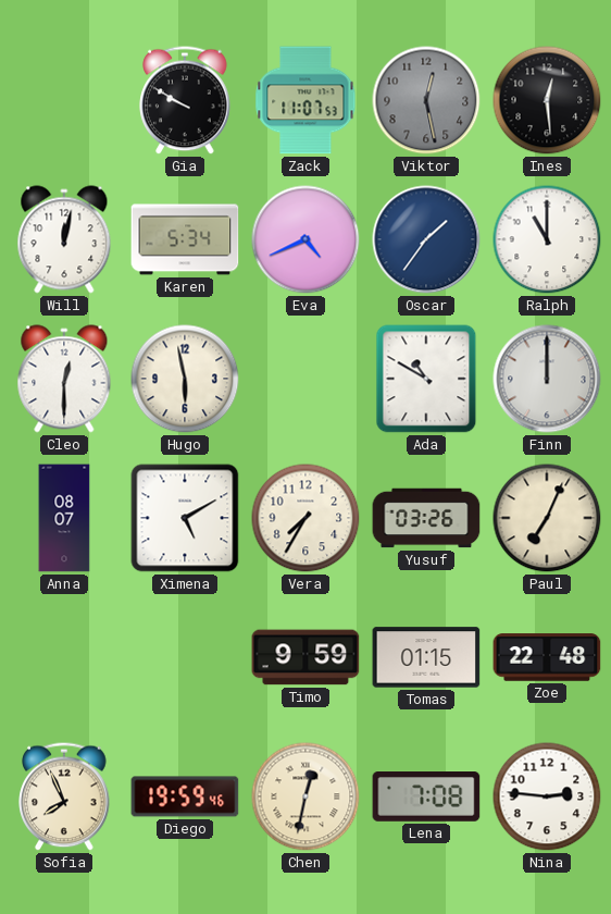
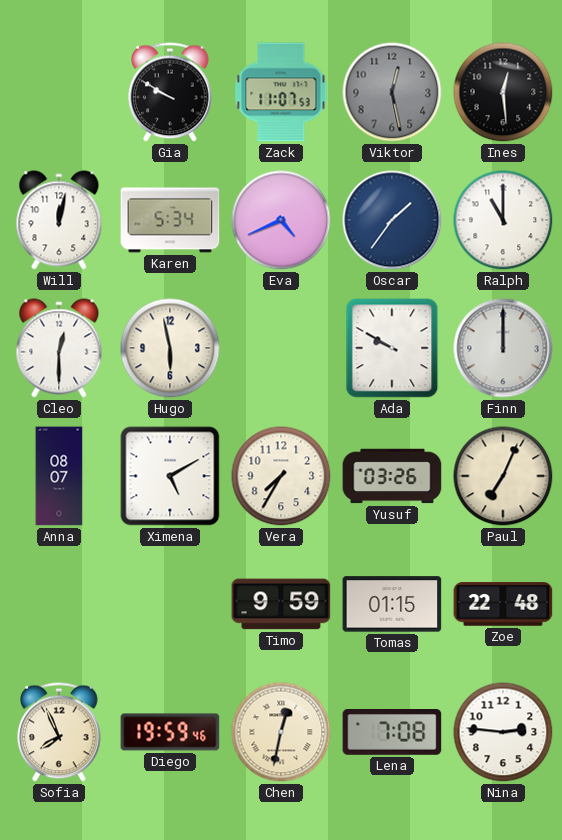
Ada: 10:50 -> 9:50 (392, 348)
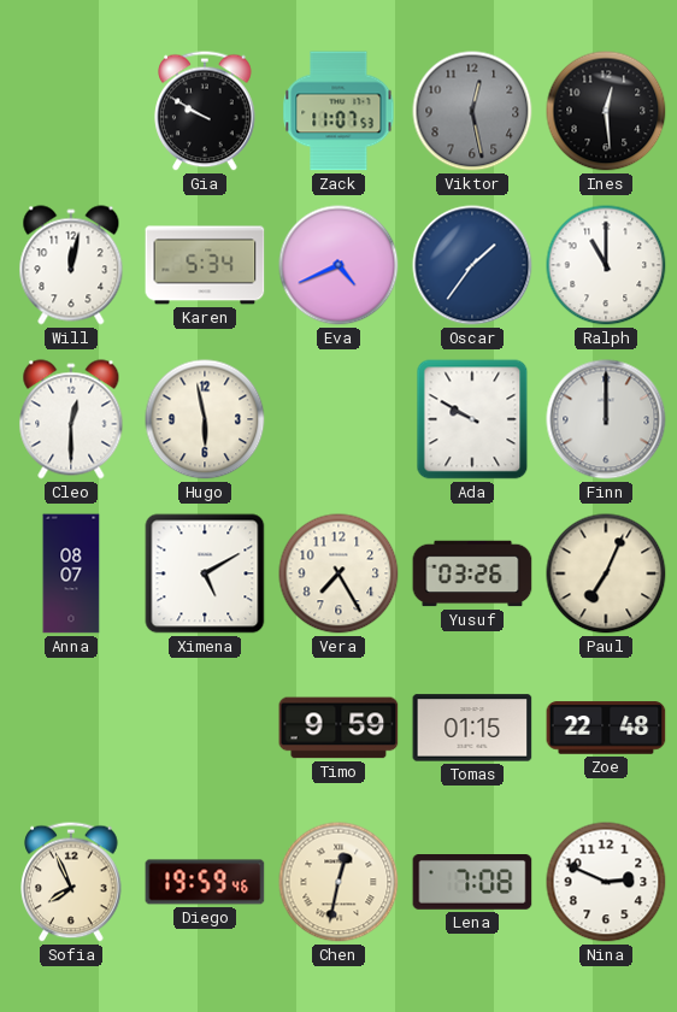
Vera: 7:35 -> 7:25 (338, 573)
Nina: 2:46 -> 2:49 (606, 882)
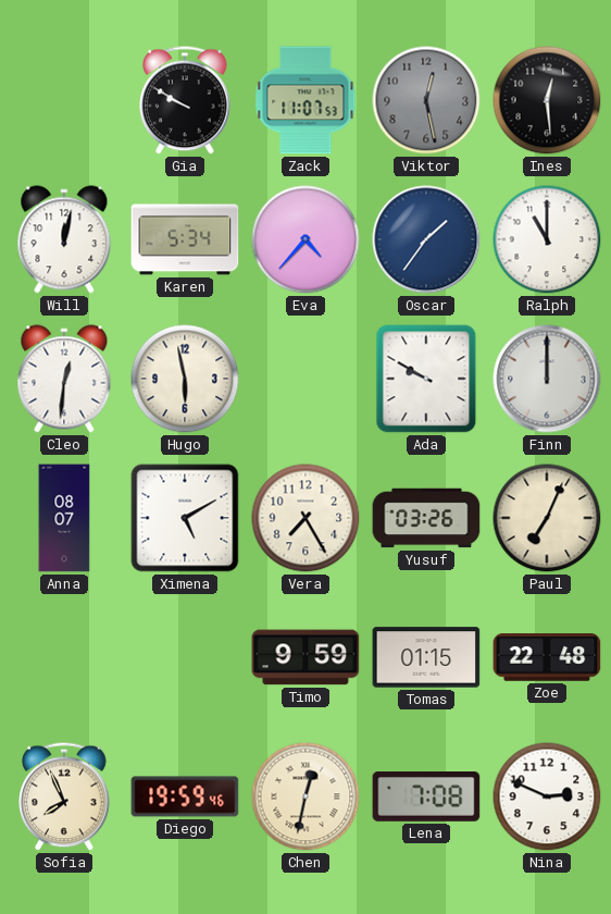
Eva: 4:41 -> 4:37 (305, 239)
Cleo: 12:30 -> 12:31 (64, 379)
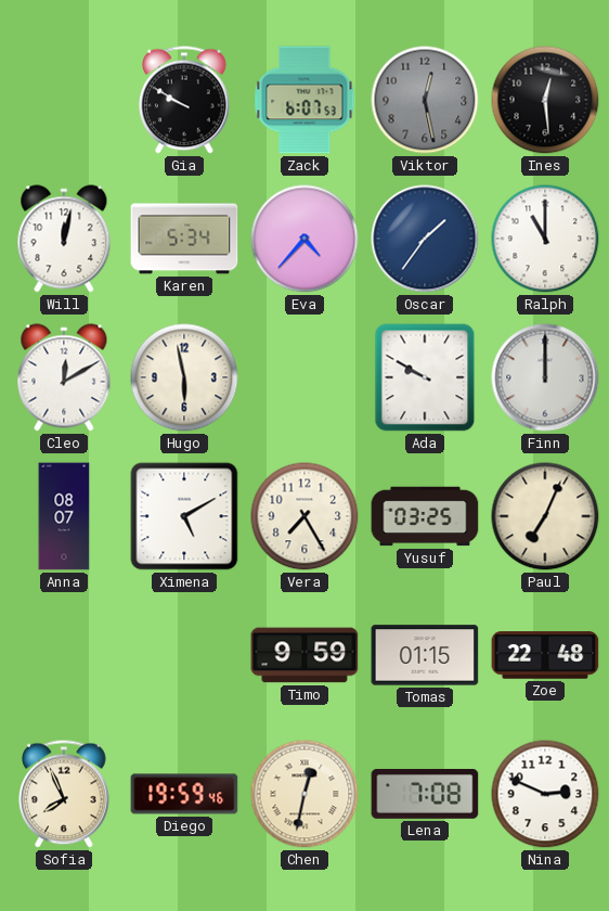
Zack: 11:07 -> 6:07 (304, 100)
Cleo: 12:31 -> 12:10 (64, 377)
Yusuf: 03:26 -> 03:25 (425, 516)
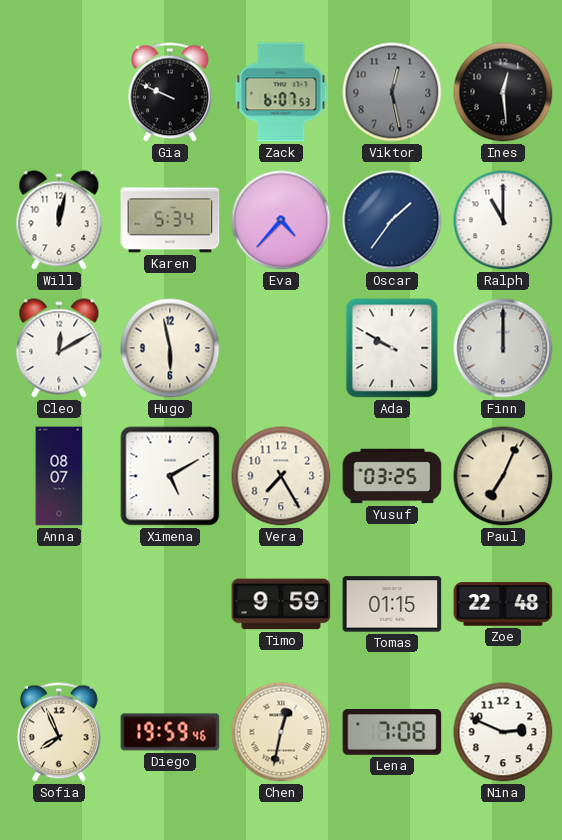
Gia: 9:50 -> 9:49 (170, 92)
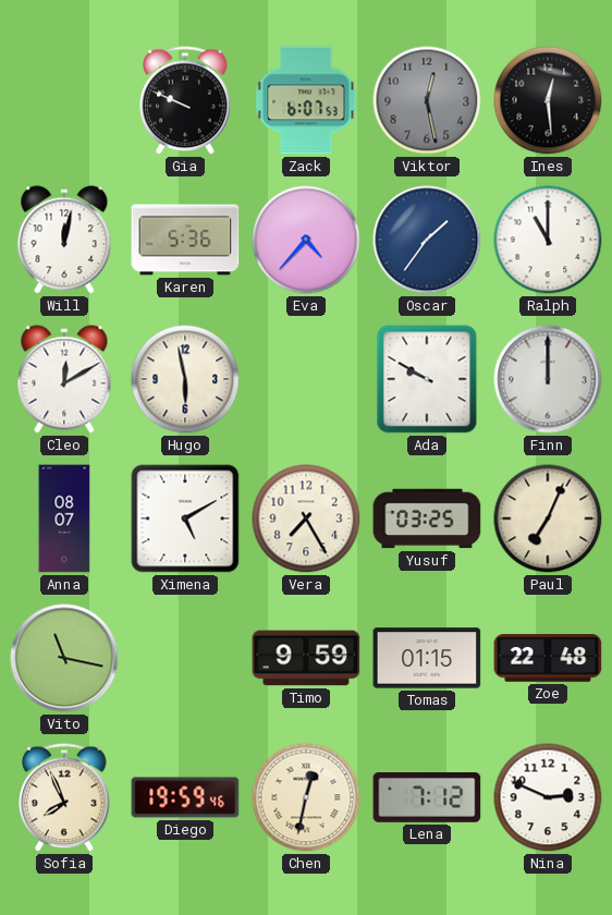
Karen: 5:34 -> 5:36 (185, 240)
Vito: none -> 11:17 (64, 658)
Lena: 7:08 -> 7:12 (427, 797)
